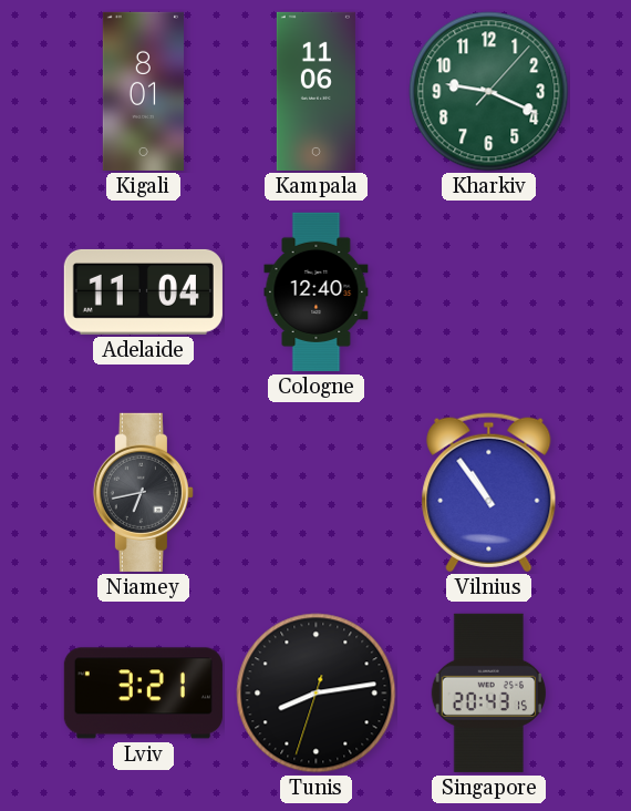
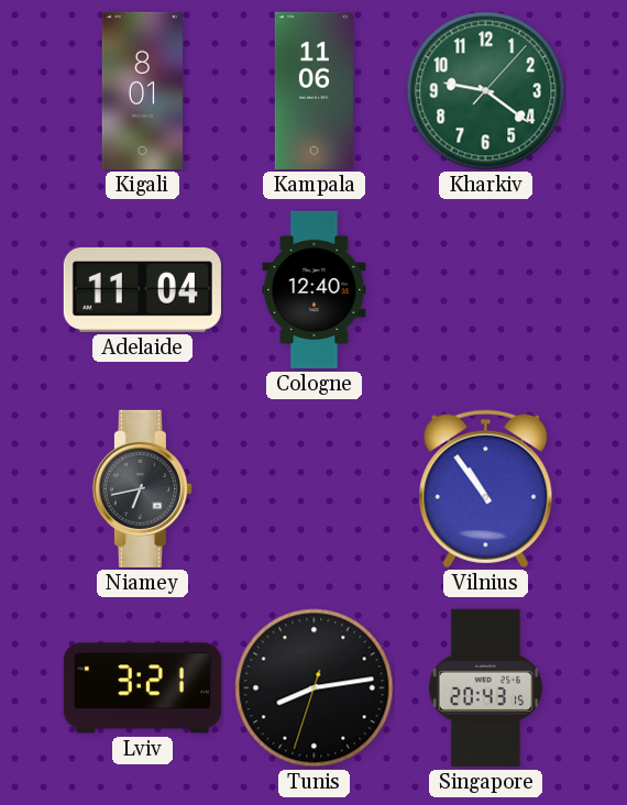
Kharkiv: 9:19 -> 9:21 (486, 91)
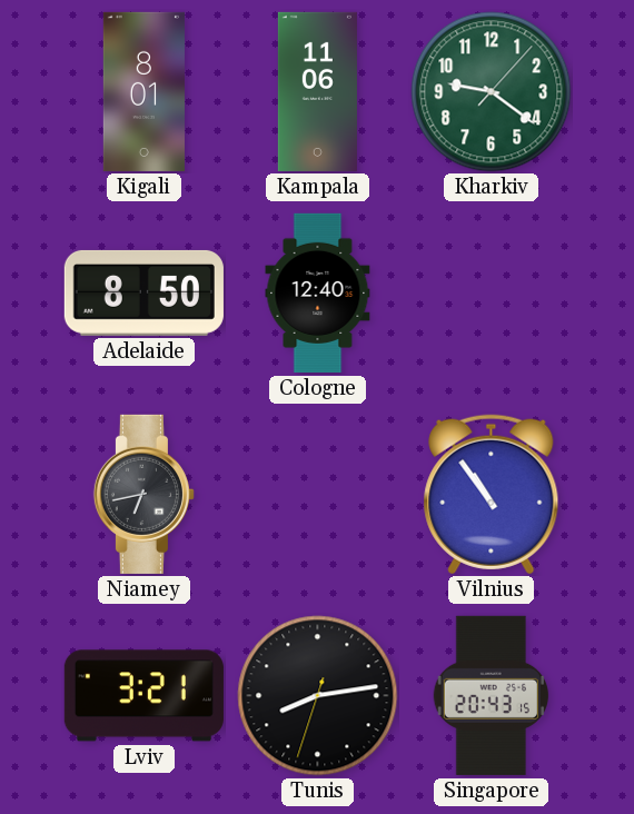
Adelaide: 11:04 -> 8:50 (143, 292)
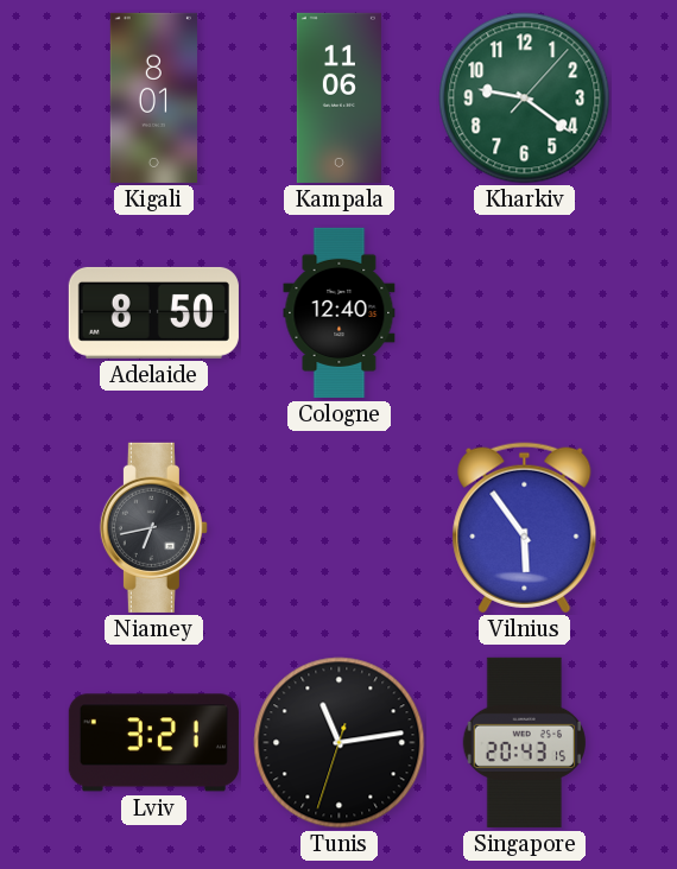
Vilnius: 10:54 -> 5:54 (525, 528)
Tunis: 8:13 -> 11:13 (340, 743)
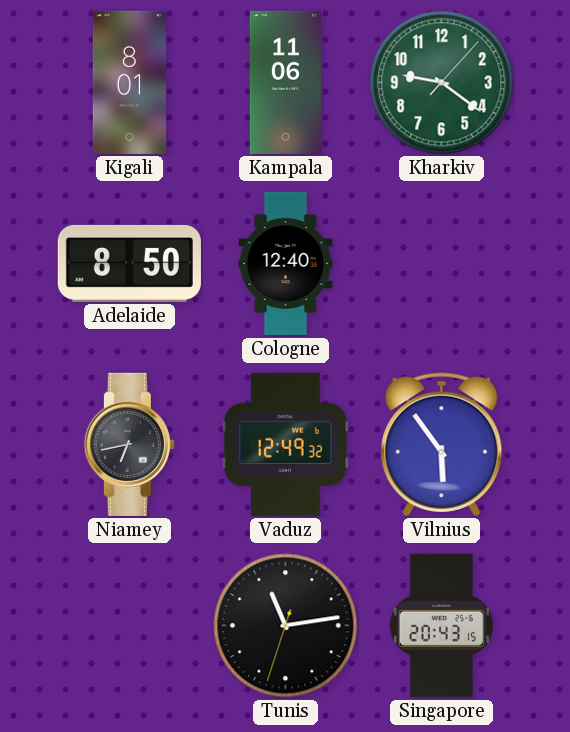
Vaduz: none -> 12:49 (285, 444)
Lviv: 3:21 -> none (153, 743)
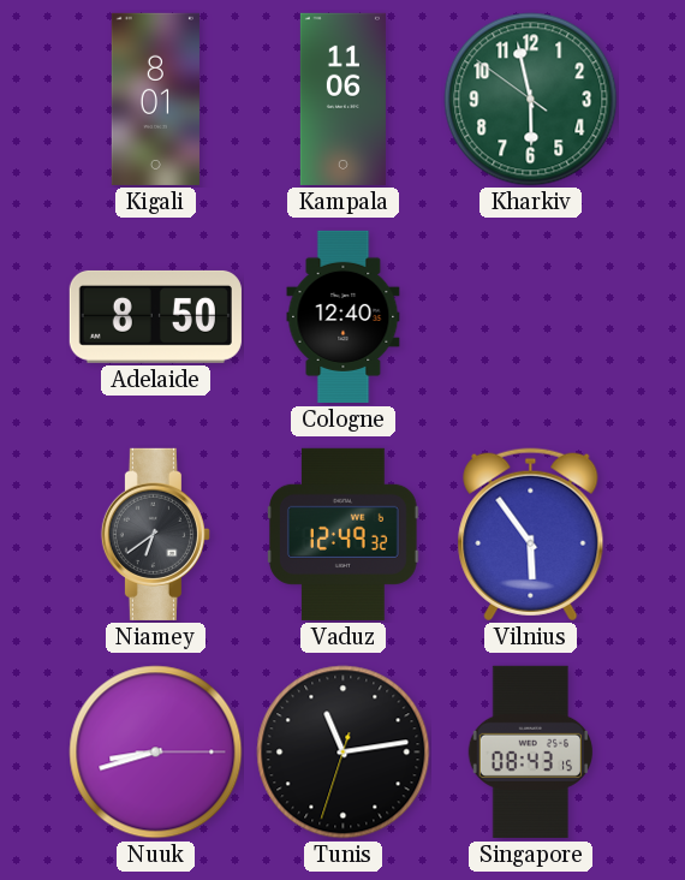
Kharkiv: 9:21 -> 5:57 (531, 100)
Niamey: 6:43 -> 6:39 (155, 534)
Nuuk: none -> 8:42 (156, 753)
Singapore: 20:43 -> 08:43 (530, 751)
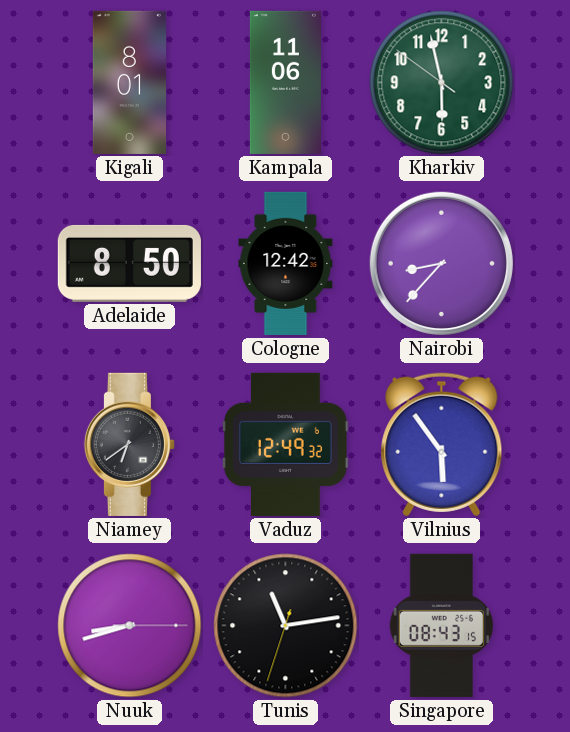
Cologne: 12:40 -> 12:42 (286, 263)
Nairobi: none -> 8:37 (441, 263)
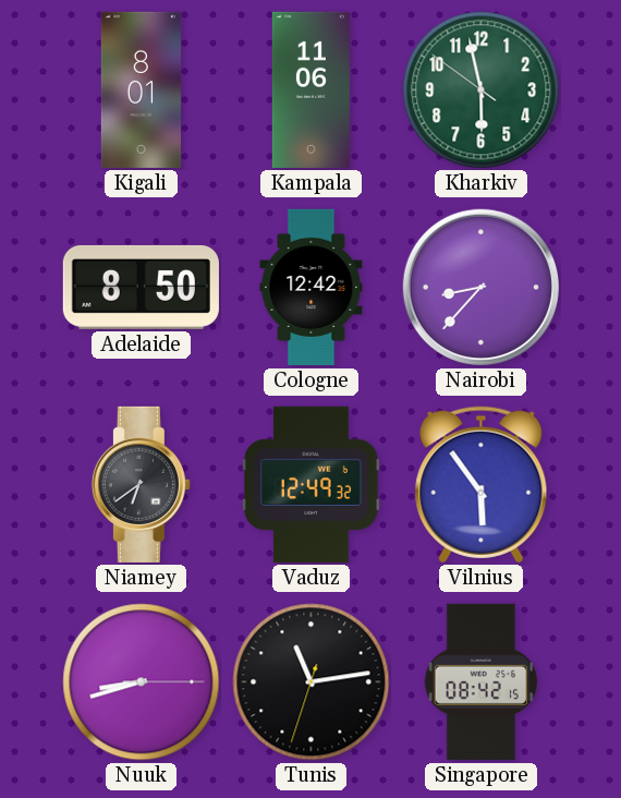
Singapore: 08:43 -> 08:42 (480, 681)
